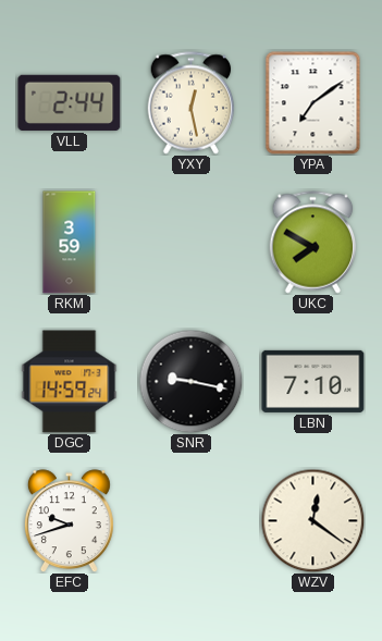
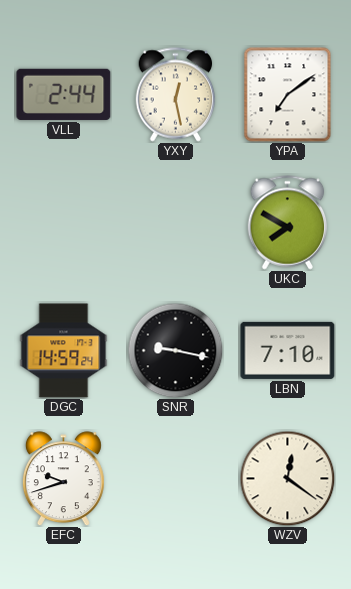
RKM: 3:59 -> none (70, 243)
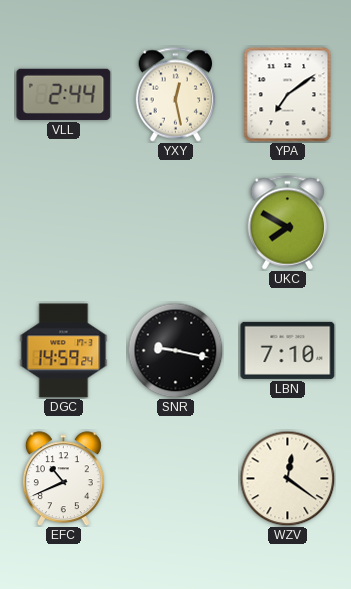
EFC: 9:42 -> 10:41 (63, 479)
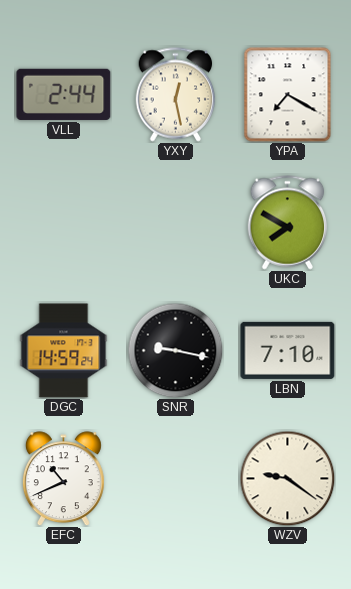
YPA: 7:09 -> 7:20 (288, 95)
WZV: 12:21 -> 9:21 (287, 478)
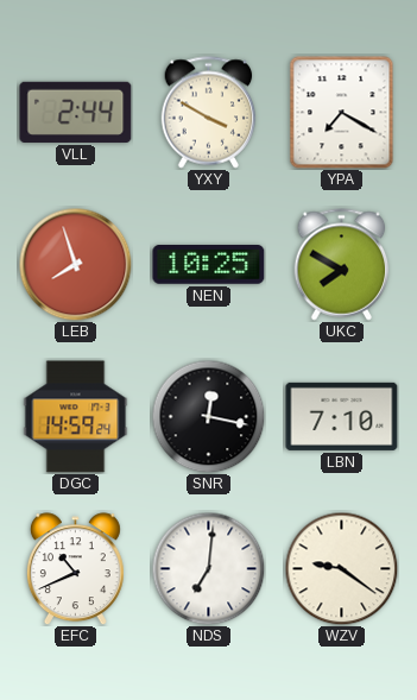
YXY: 12:28 -> 3:50 (209, 113)
LEB: none -> 7:57 (75, 264)
NEN: none -> 10:25 (209, 265)
SNR: 9:17 -> 12:17 (208, 416)
NDS: none -> 7:01 (208, 568)
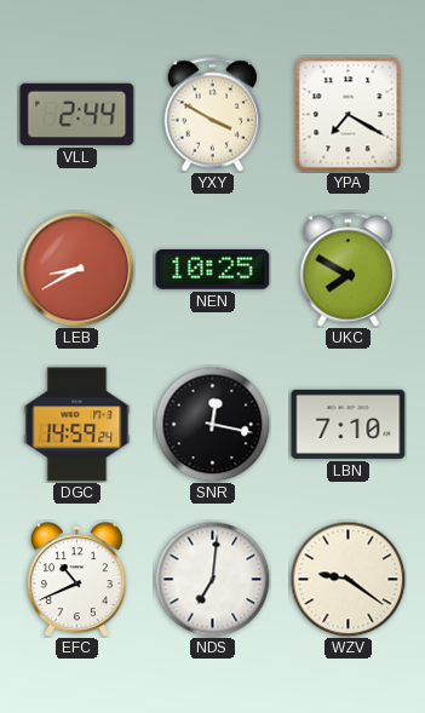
LEB: 7:57 -> 8:40 (76, 269)
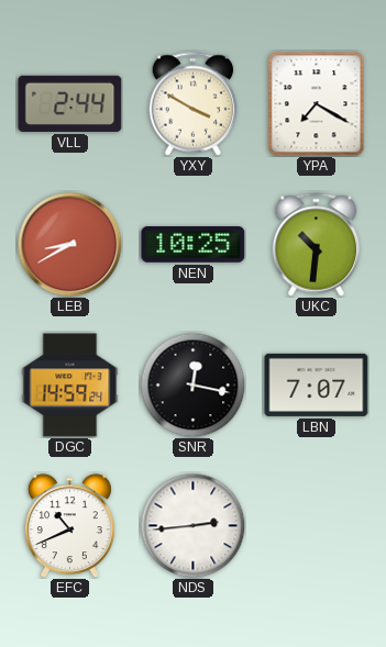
UKC: 7:50 -> 10:31 (317, 245)
LBN: 7:10 -> 7:07 (317, 384)
NDS: 7:01 -> 2:44 (192, 525)
WZV: 9:21 -> none (348, 579)
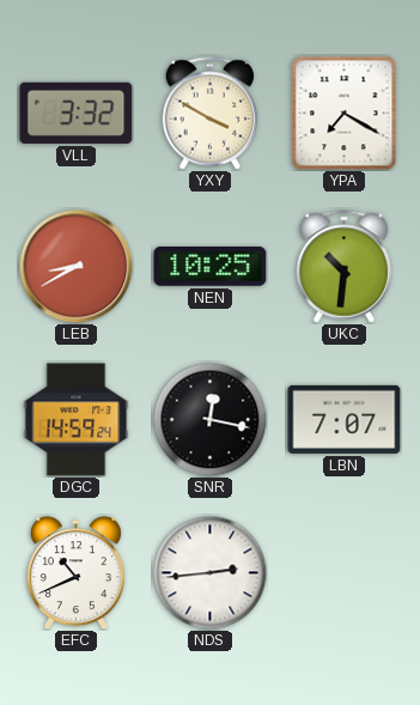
VLL: 2:44 -> 3:32 (77, 113)
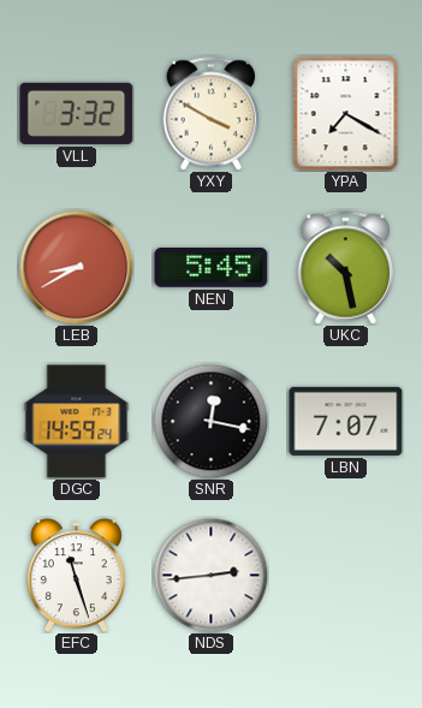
NEN: 10:25 -> 5:45 (212, 268)
UKC: 10:31 -> 10:28 (346, 268)
EFC: 10:41 -> 11:27 (76, 576)
